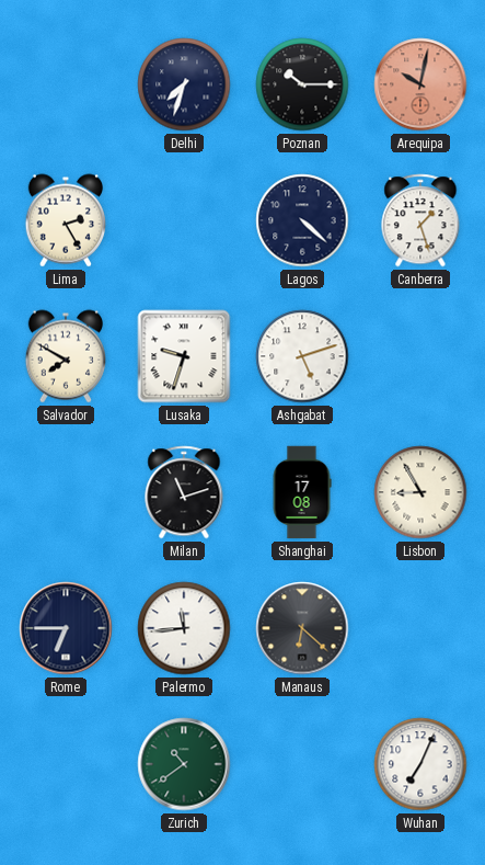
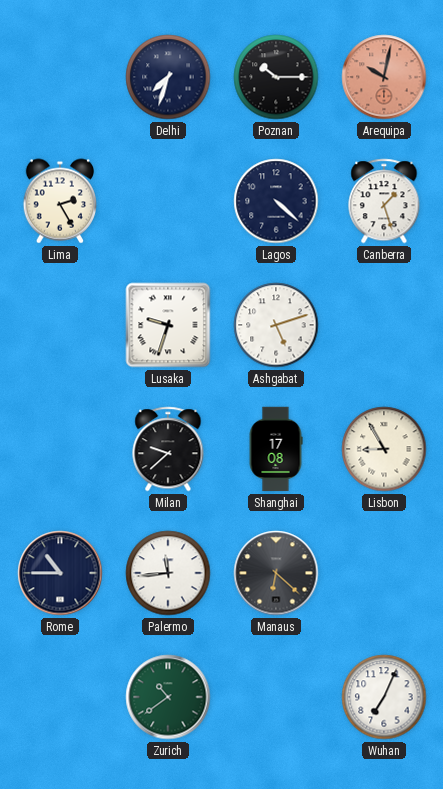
Salvador: 7:50 -> none (65, 356)
Milan: 11:12 -> 9:38 (168, 449)
Rome: 6:45 -> 10:45 (60, 573)
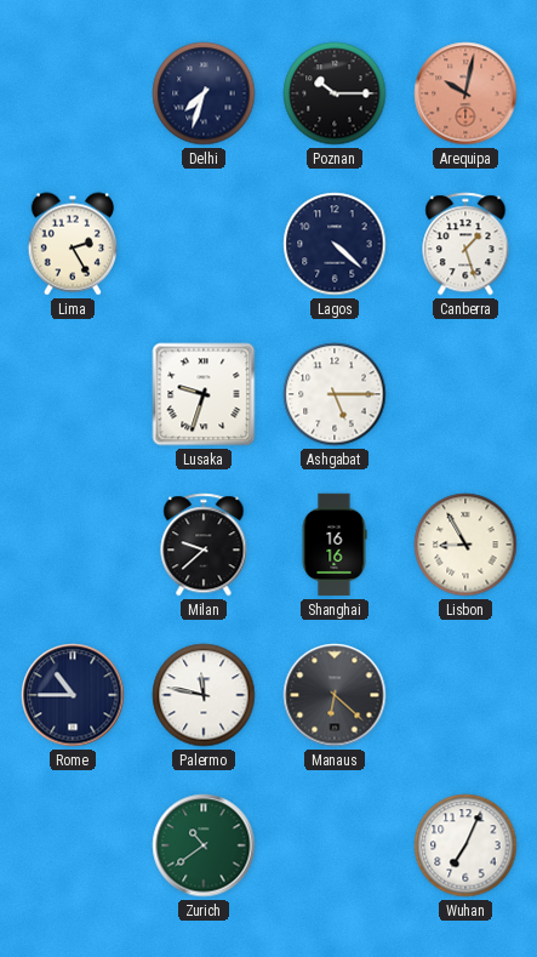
Ashgabat: 5:12 -> 5:15 (335, 394)
Shanghai: 17:08 -> 16:16 (335, 545)
Palermo: 11:44 -> 11:47 (204, 695)
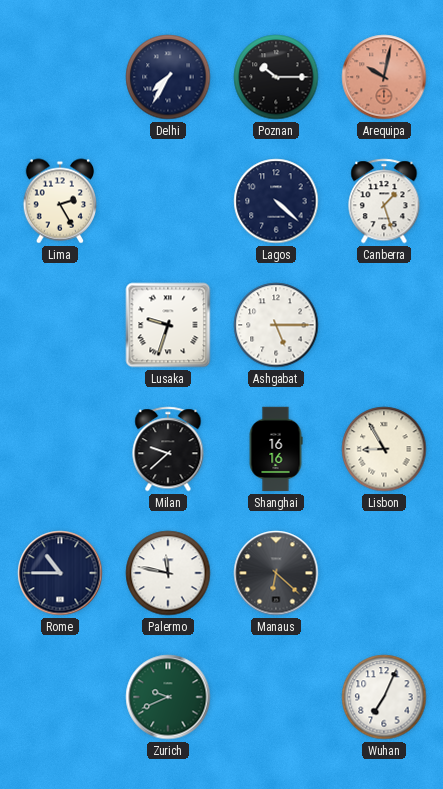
Delhi: 7:33 -> 7:35 (168, 77)
Zurich: 10:39 -> 9:41 (168, 697)
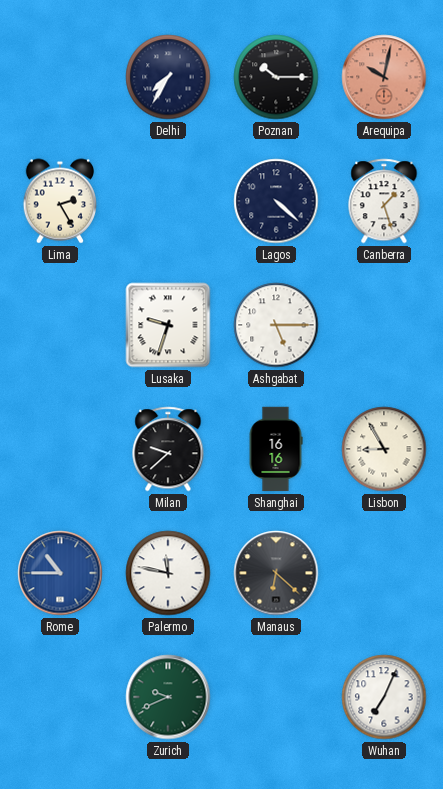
Rome dial: navy -> blue (60, 573)
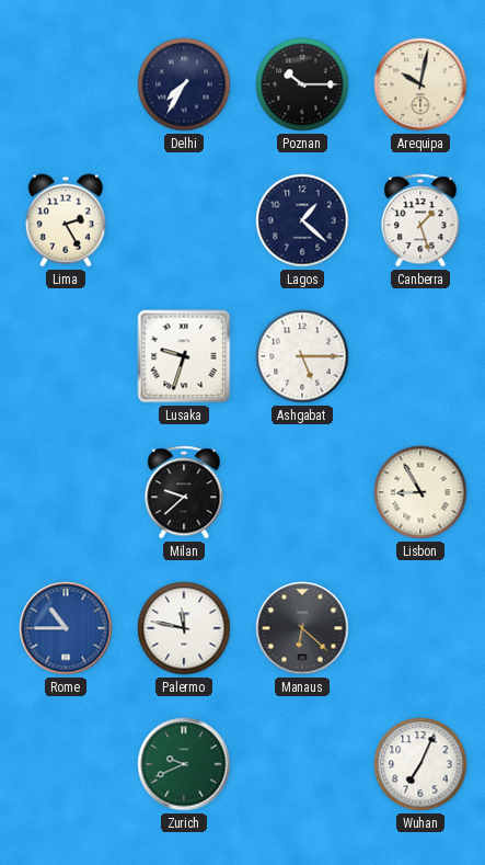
Arequipa dial: salmon -> cream (420, 84)
Lagos: 4:22 -> 1:22 (302, 220)
Shanghai: 16:16 -> none (276, 449)
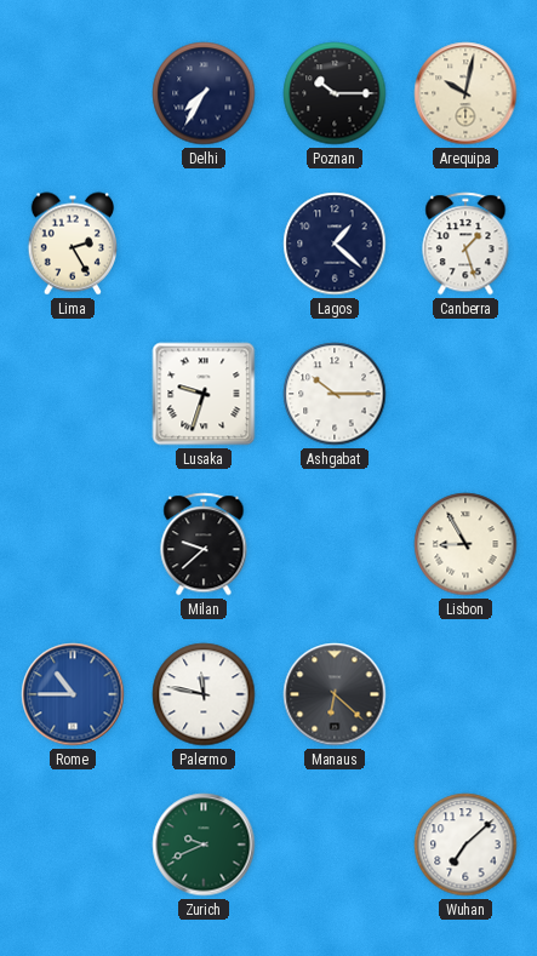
Ashgabat: 5:15 -> 10:15 (335, 394)
Wuhan: 7:04 -> 7:08 (465, 845)
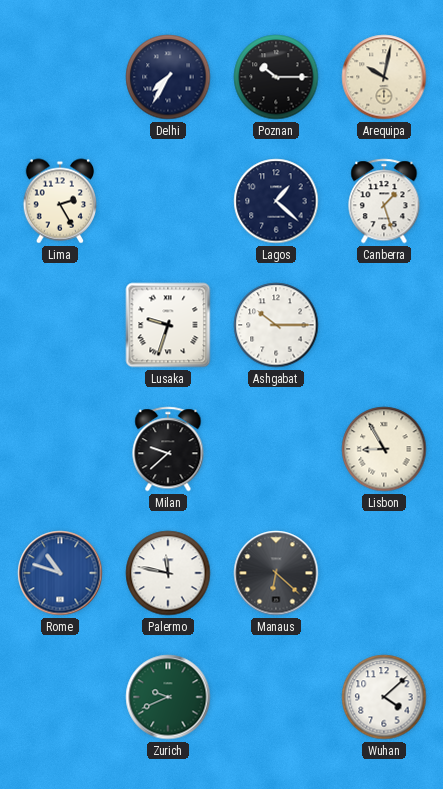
Rome: 10:45 -> 10:48 (60, 573)
Wuhan: 7:08 -> 4:08 (384, 697)
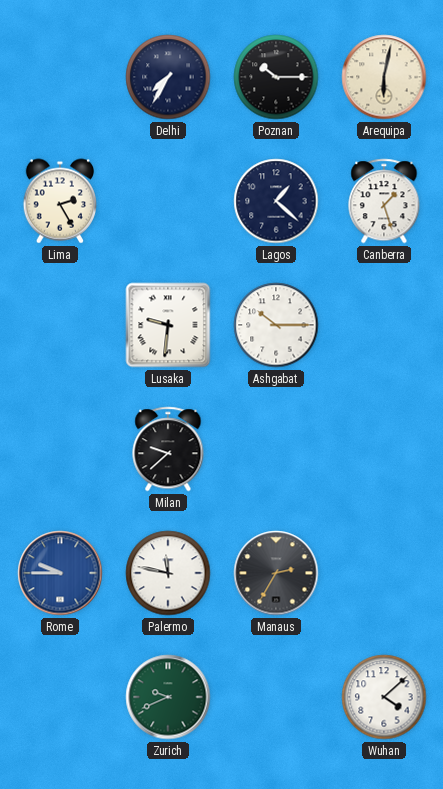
Arequipa: 10:02 -> 6:02 (384, 77)
Lusaka: 9:33 -> 9:31 (168, 325)
Lisbon: 8:55 -> none (384, 449)
Rome: 10:48 -> 9:45 (60, 573)
Manaus: 6:22 -> 2:35 (276, 573)
